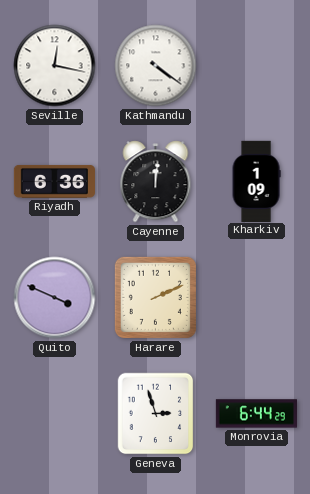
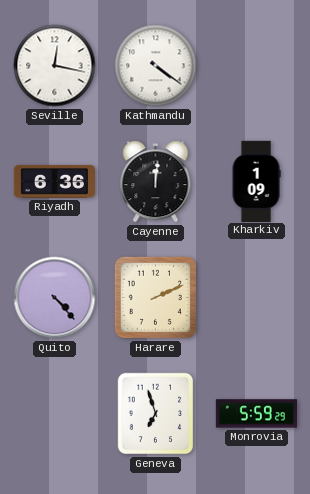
Quito: 3:49 -> 4:23 (55, 298)
Geneva: 2:57 -> 6:57 (156, 414)
Monrovia: 6:44 -> 5:59 (256, 414)
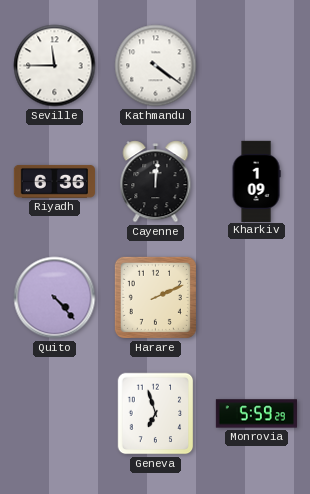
Seville: 12:17 -> 11:45 (55, 66)
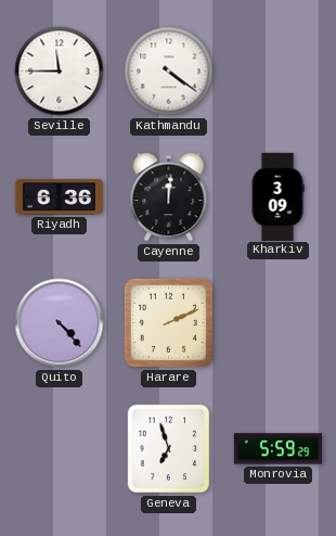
Kharkiv: 1:09 -> 3:09 (277, 196)
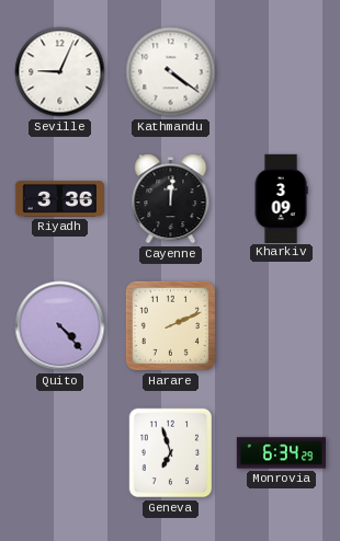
Seville: 11:45 -> 9:04 (60, 72)
Riyadh: 6:36 -> 3:36 (59, 198)
Monrovia: 5:59 -> 6:34 (281, 453)
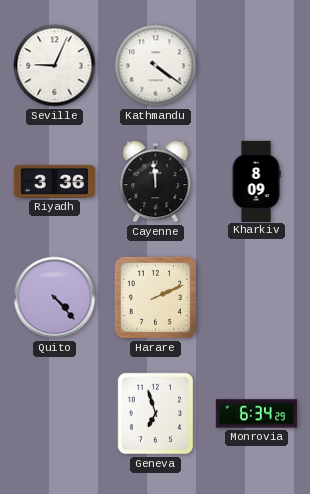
Cayenne: 12:01 -> 11:59 (156, 182)
Kharkiv: 3:09 -> 8:09 (256, 181)
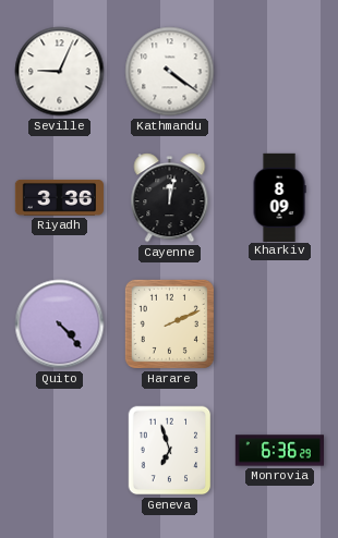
Cayenne: 11:59 -> 12:02 (170, 198)
Monrovia: 6:34 -> 6:36 (279, 451)
